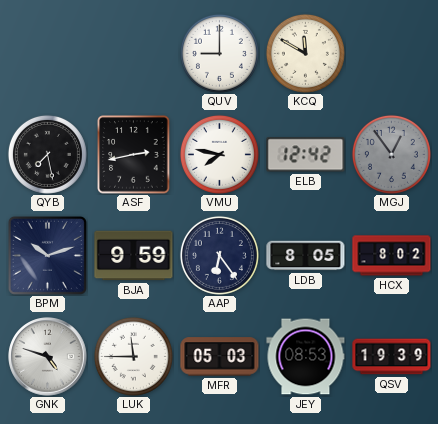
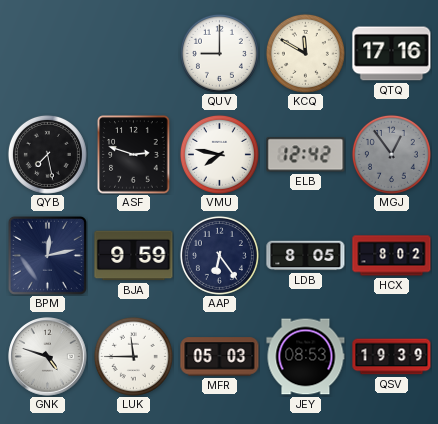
QTQ: none -> 17:16 (392, 54)
ASF: 2:43 -> 2:48 (134, 155)
BPM: 10:12 -> 12:13 (47, 255)
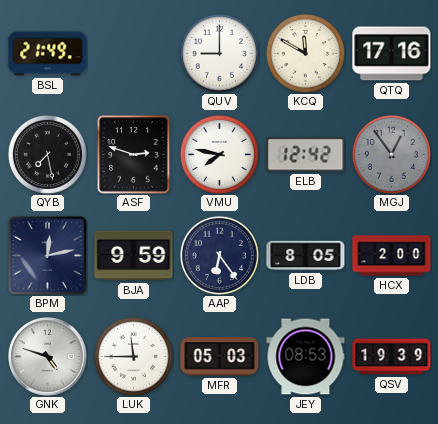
BSL: none -> 21:49 (48, 54)
HCX: 8:02 -> 2:00 (392, 256)
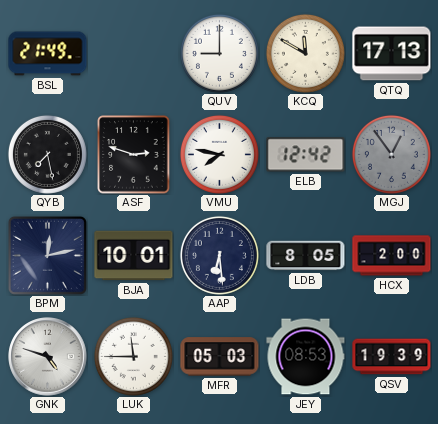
QTQ: 17:16 -> 17:13 (392, 54)
BJA: 9:59 -> 10:01 (134, 256)
AAP: 6:24 -> 6:29 (219, 255)
